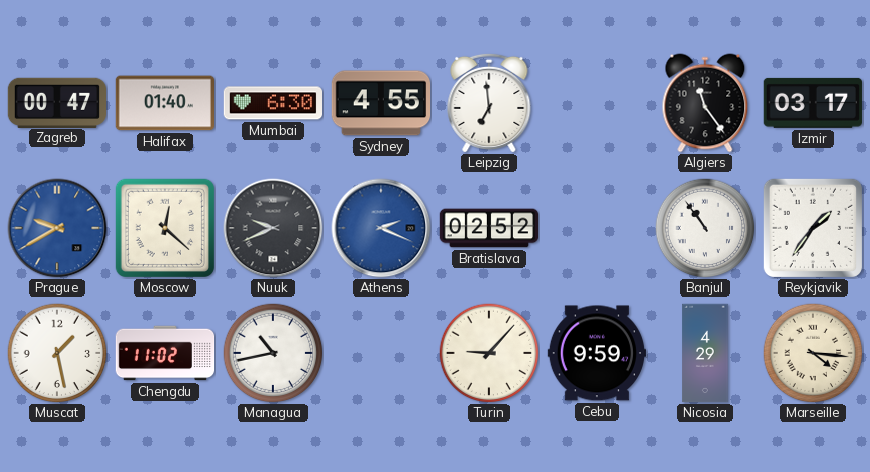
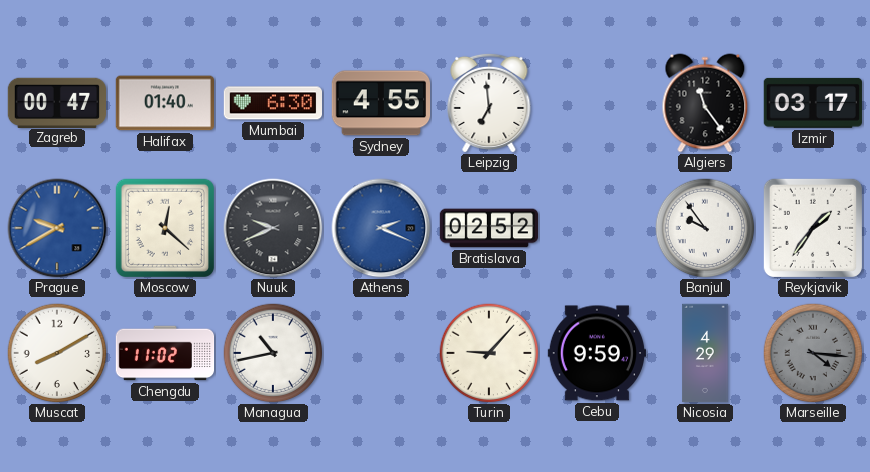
Banjul: 10:54 -> 9:54 (705, 228)
Muscat: 1:28 -> 8:10 (57, 353)
Marseille dial: cream -> grey (813, 353)
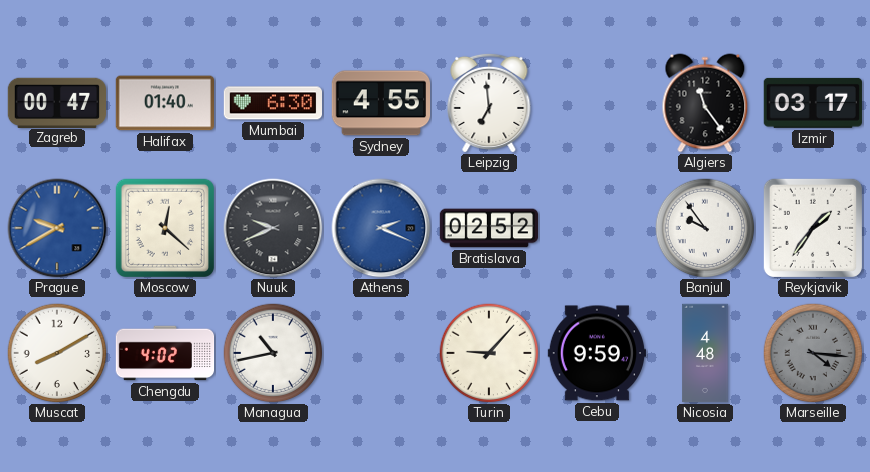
Chengdu: 11:02 -> 4:02 (165, 353)
Nicosia: 4:29 -> 4:48 (705, 353)
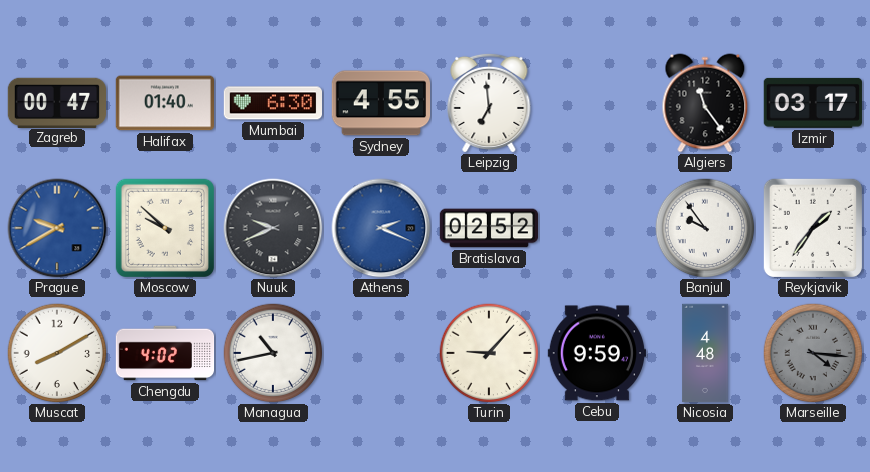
Moscow: 12:22 -> 9:52 (165, 228)
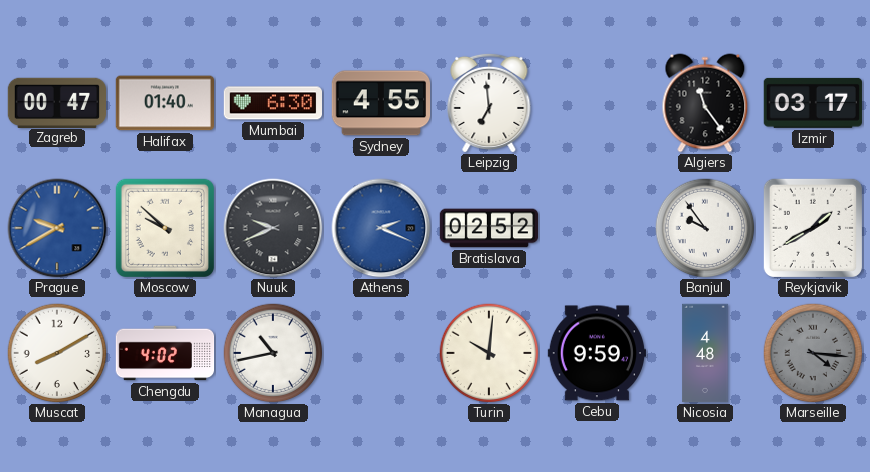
Reykjavik: 1:36 -> 1:40 (813, 228)
Turin: 9:07 -> 10:01 (489, 353)
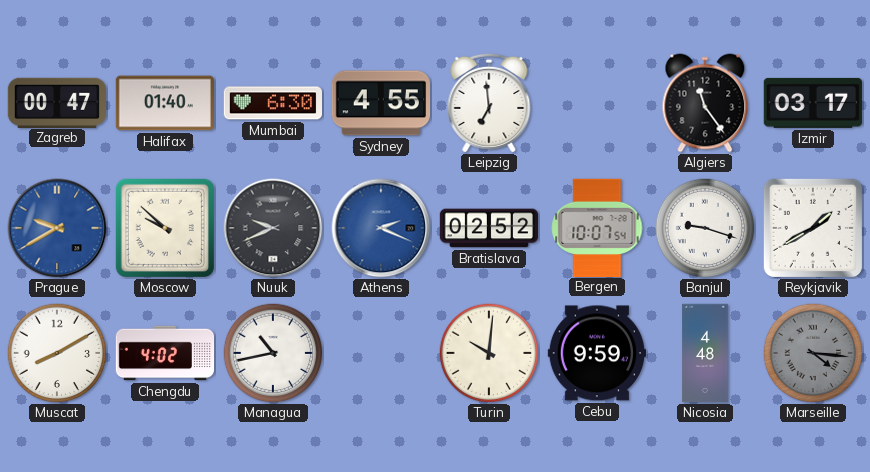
Bergen: none -> 10:07 (597, 227)
Banjul: 9:54 -> 9:18 (705, 228)
